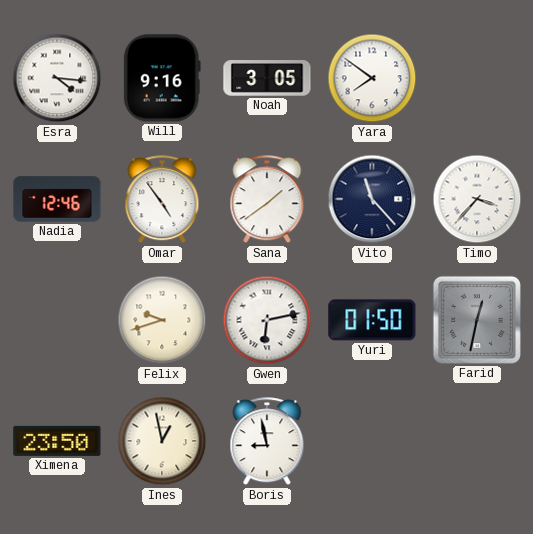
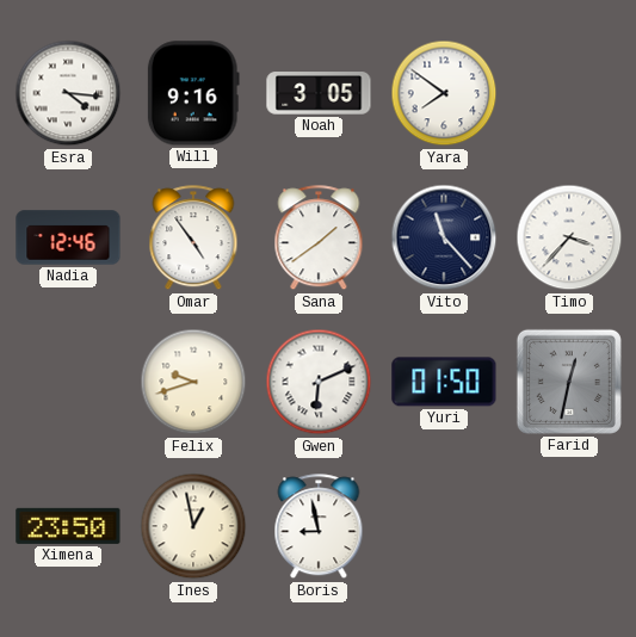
Gwen: 6:13 -> 6:11 (319, 382)
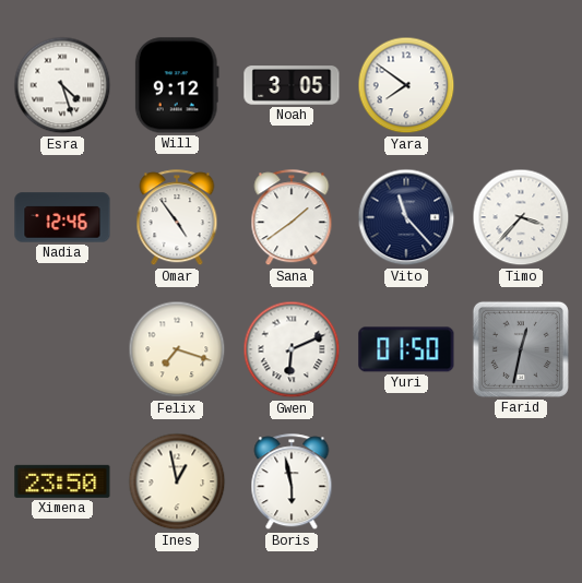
Esra: 4:16 -> 4:27 (62, 85)
Will: 9:16 -> 9:12 (177, 85)
Felix: 9:42 -> 7:18 (177, 349)
Boris: 8:58 -> 5:58 (292, 483)
